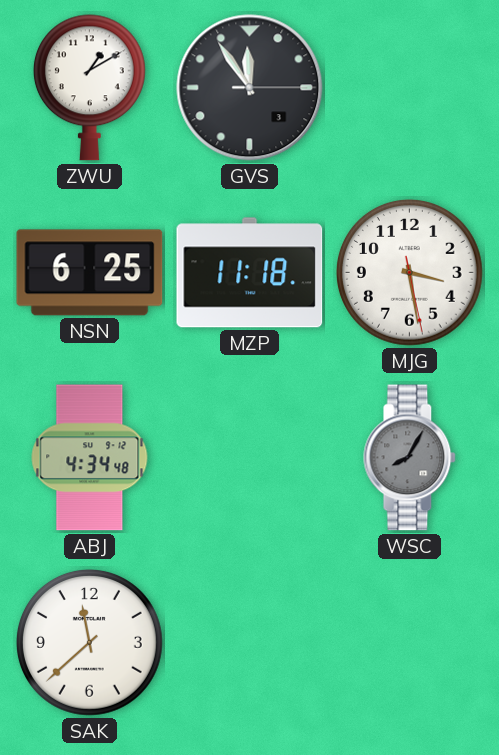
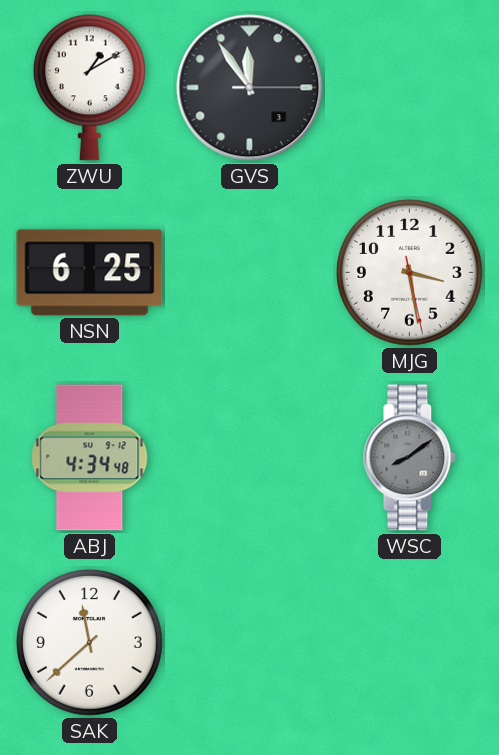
MZP: 11:18 -> none (250, 273)
WSC: 8:05 -> 8:09 (410, 458)
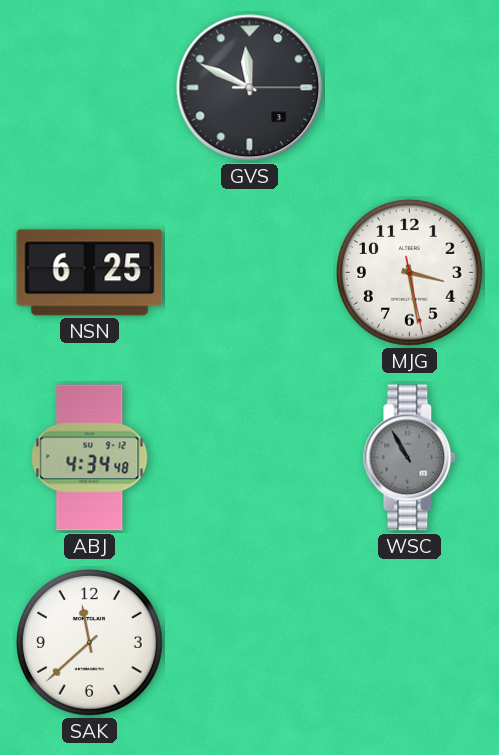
ZWU: 1:10 -> none (89, 88)
GVS: 11:54 -> 11:49 (250, 88)
WSC: 8:09 -> 10:55 (410, 458)
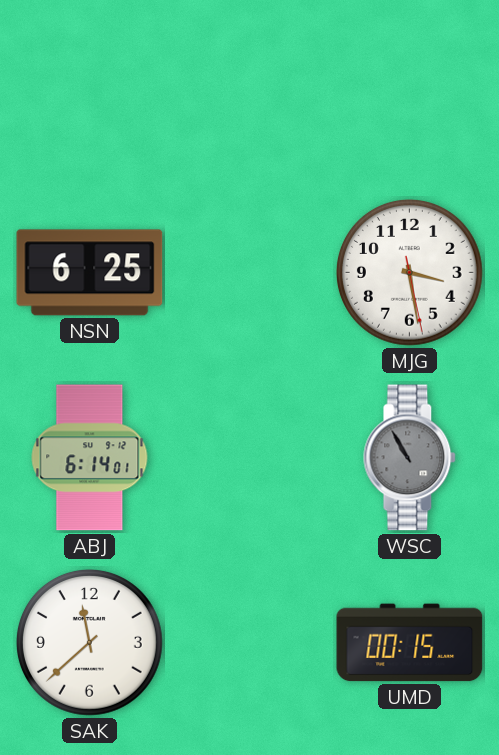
GVS: 11:49 -> none (250, 88)
ABJ: 4:34 -> 6:14 (90, 458)
UMD: none -> 00:15 (410, 643)
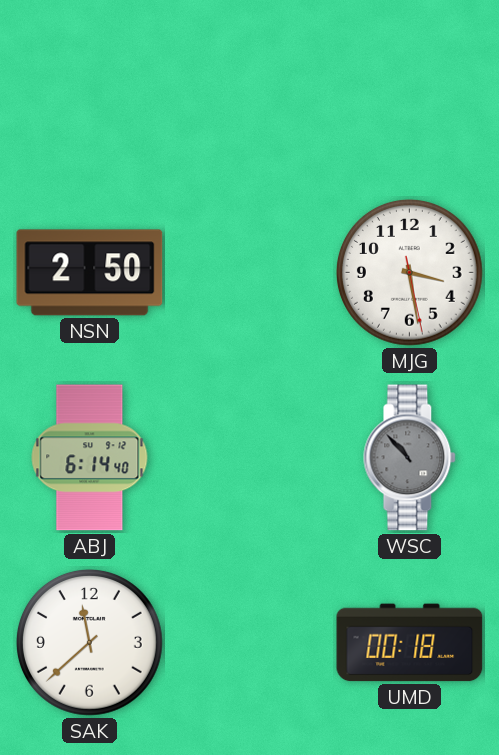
NSN: 6:25 -> 2:50 (90, 273)
ABJ: 6:14:01 -> 6:14:40 (90, 458)
WSC: 10:55 -> 10:53 (410, 458)
UMD: 00:15 -> 00:18 (410, 643)
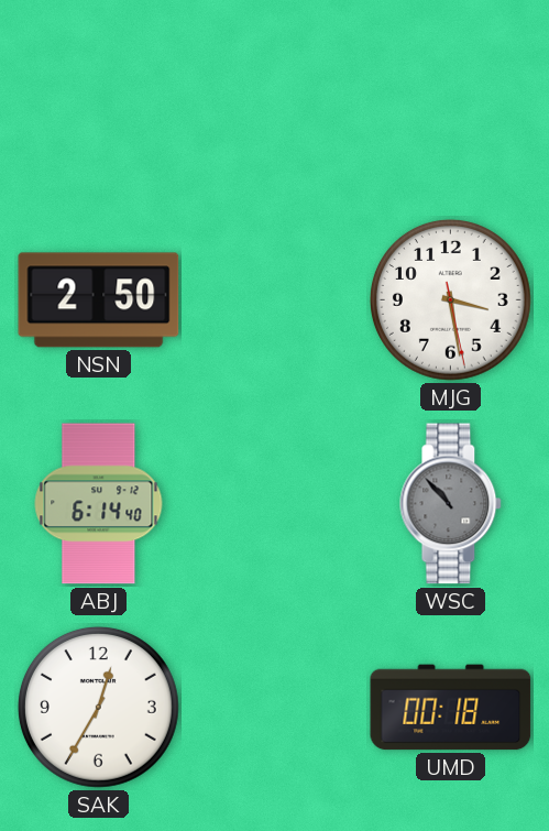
SAK: 11:38 -> 12:35 (98, 707)
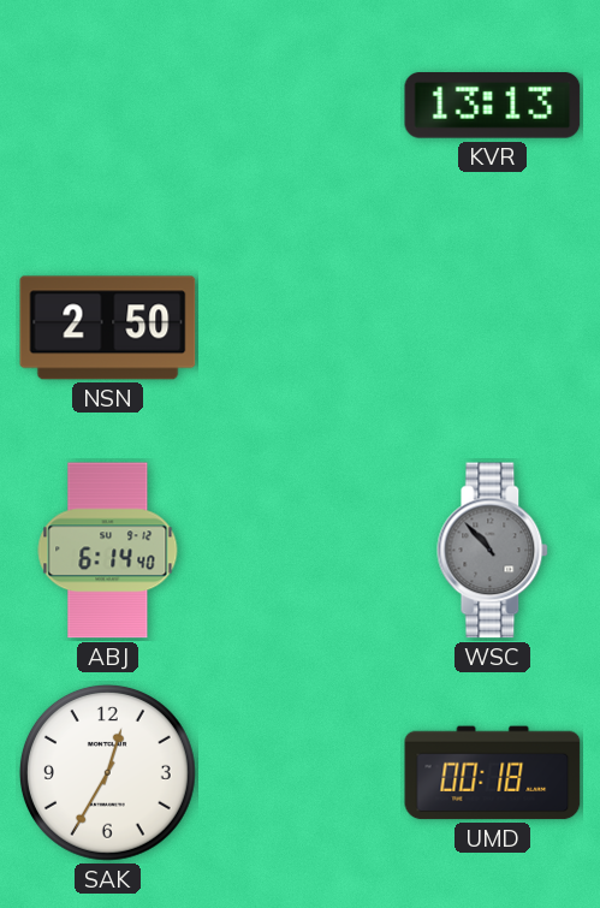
KVR: none -> 13:13 (493, 106)
MJG: 3:28 -> none (450, 299)
